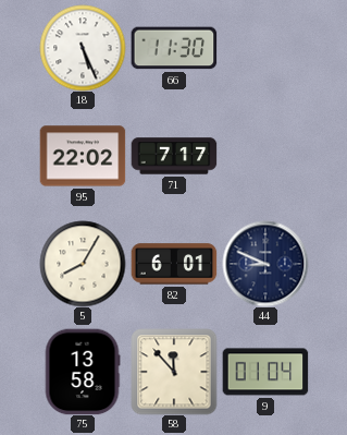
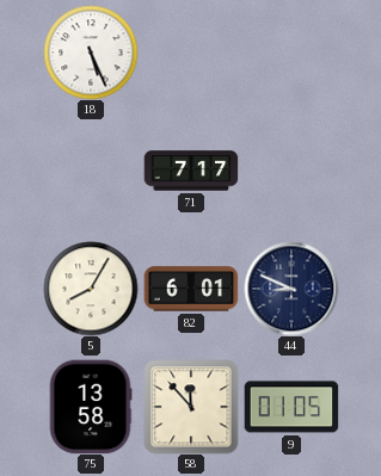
66: 11:30 -> none (174, 48)
95: 22:02 -> none (83, 156)
9: 01:04 -> 01:05 (291, 407)
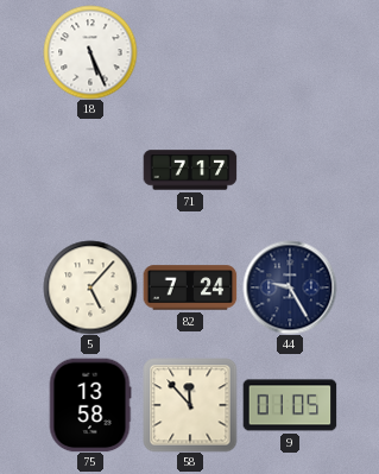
5: 8:05 -> 5:07 (90, 287)
82: 6:01 -> 7:24 (190, 287)
44: 8:49 -> 9:25 (290, 287)
